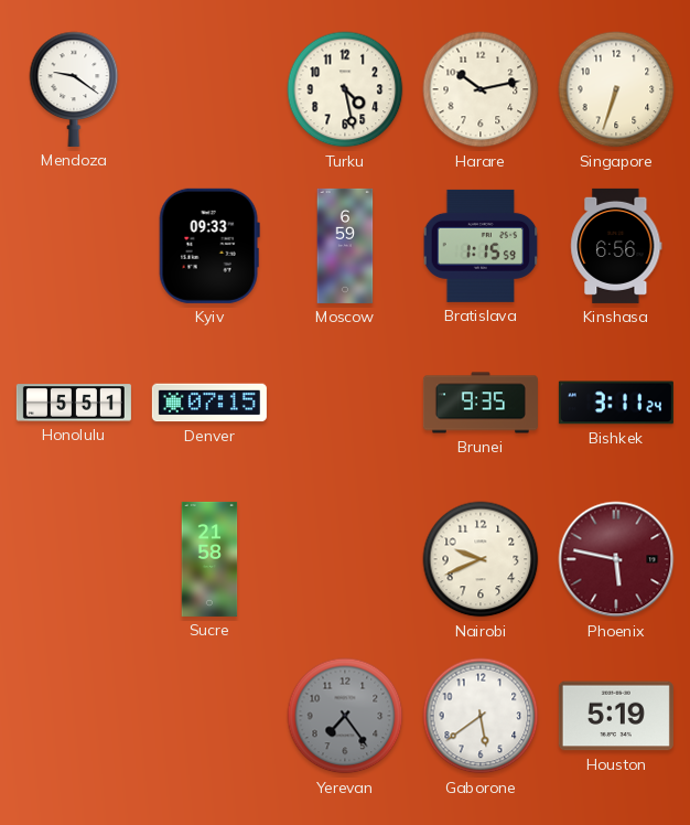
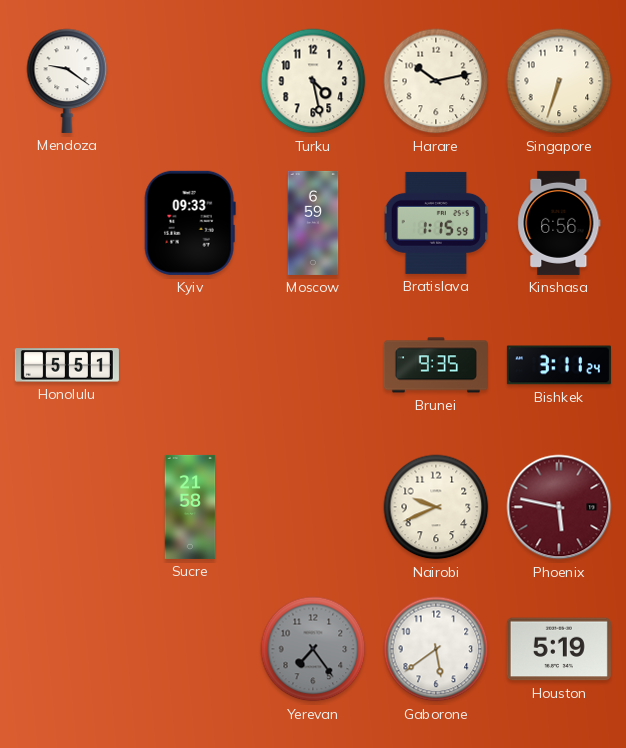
Denver: 07:15 -> none (209, 403)
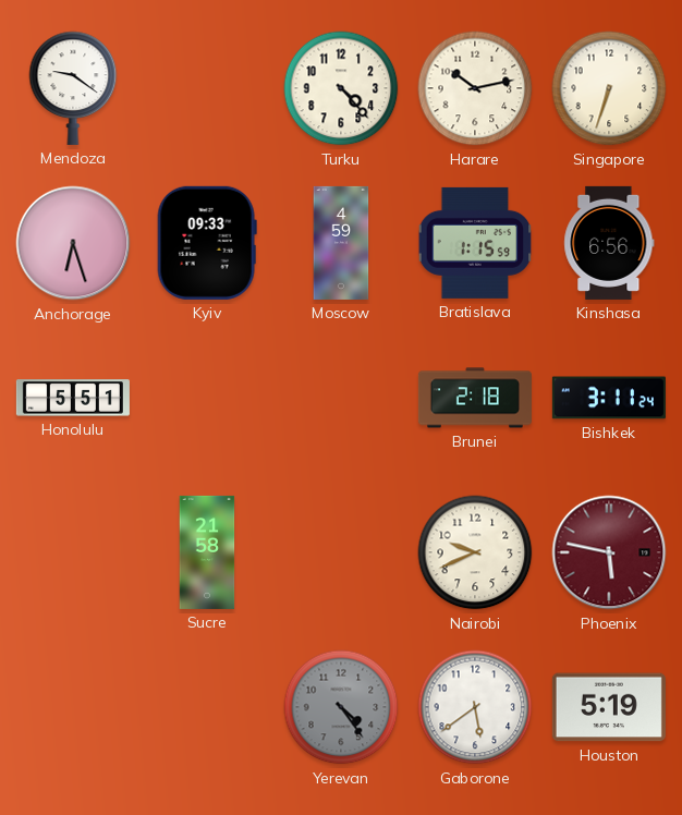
Turku: 4:28 -> 4:23 (341, 88)
Anchorage: none -> 6:27 (73, 243)
Moscow: 6:59 -> 4:59 (341, 243)
Brunei: 9:35 -> 2:18 (475, 398)
Yerevan: 7:24 -> 4:24 (341, 707)
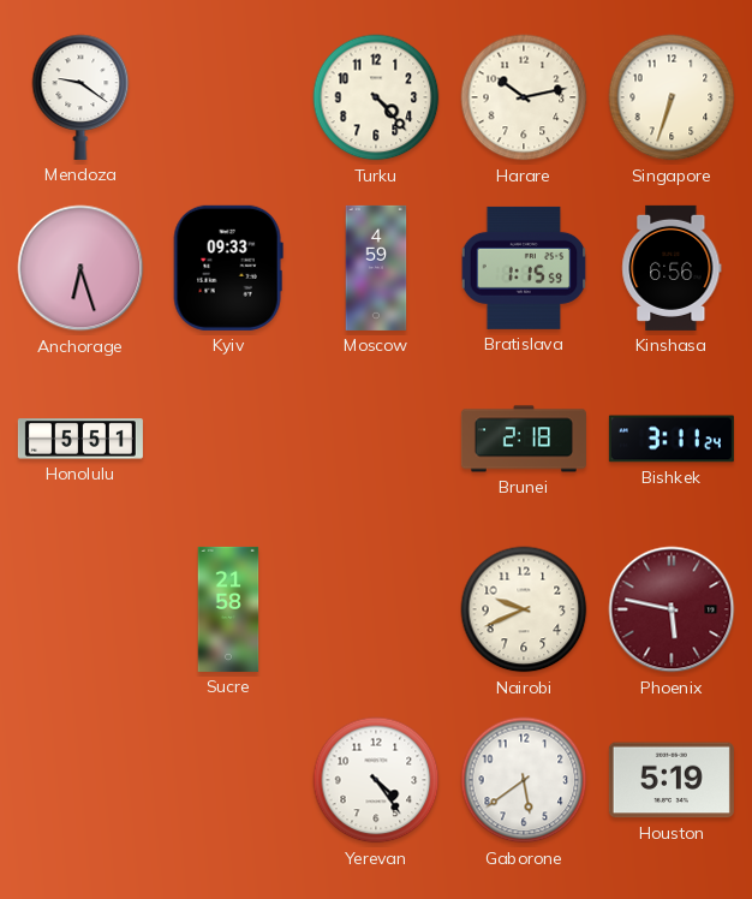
Yerevan dial: grey -> white (376, 780)
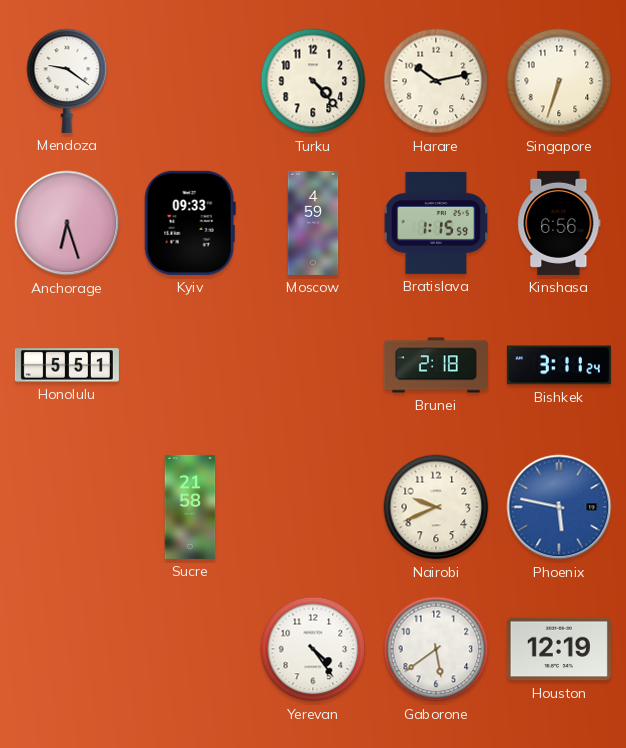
Phoenix dial: burgundy -> blue (559, 507)
Houston: 5:19 -> 12:19 (559, 649)
